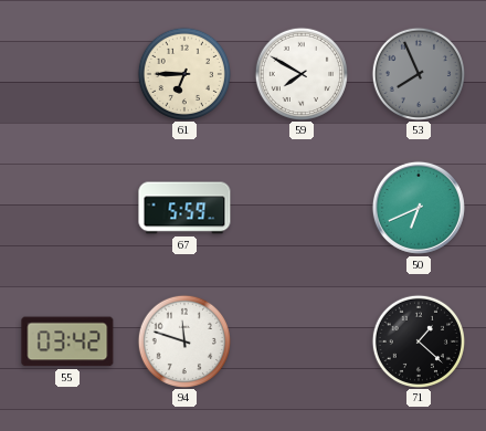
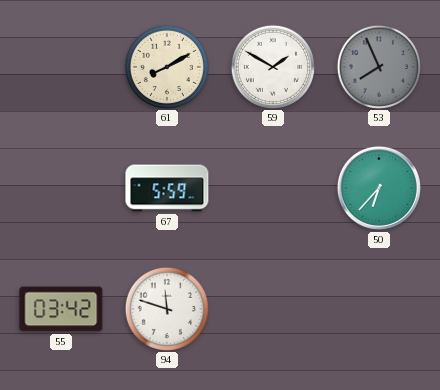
61: 6:45 -> 8:10 (166, 66)
59: 7:50 -> 1:50 (272, 66)
50: 6:41 -> 6:37 (379, 188)
71: 1:22 -> none (418, 340)
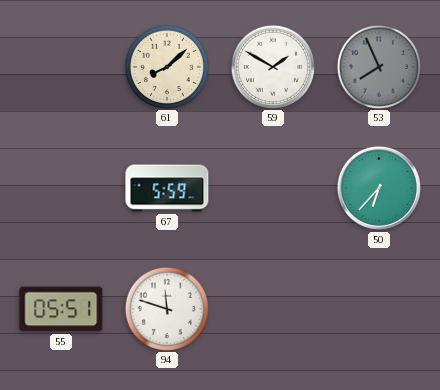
61: 8:10 -> 8:08 (166, 66)
55: 03:42 -> 05:51 (61, 309)
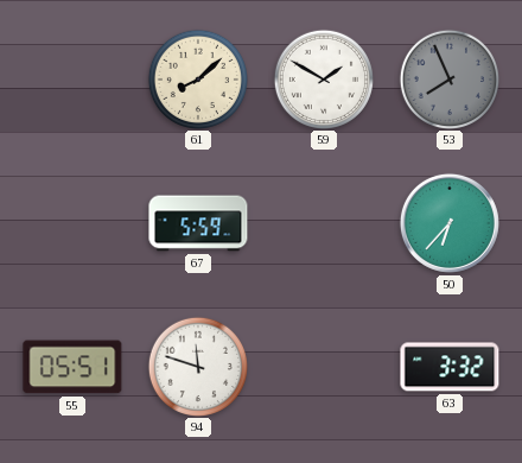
63: none -> 3:32 (450, 367)
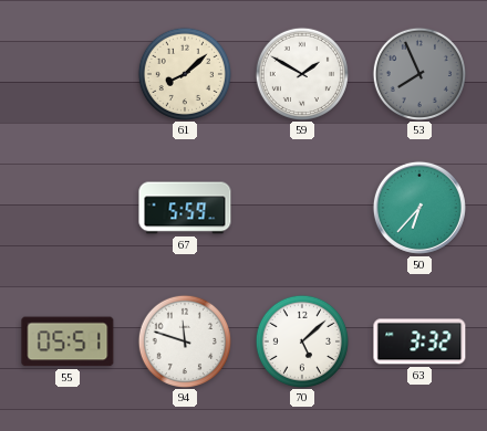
70: none -> 5:08 (301, 340)
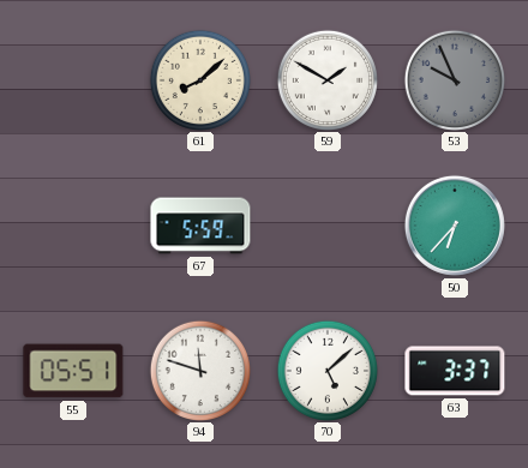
53: 7:56 -> 9:56 (454, 79)
63: 3:32 -> 3:37 (455, 371)
